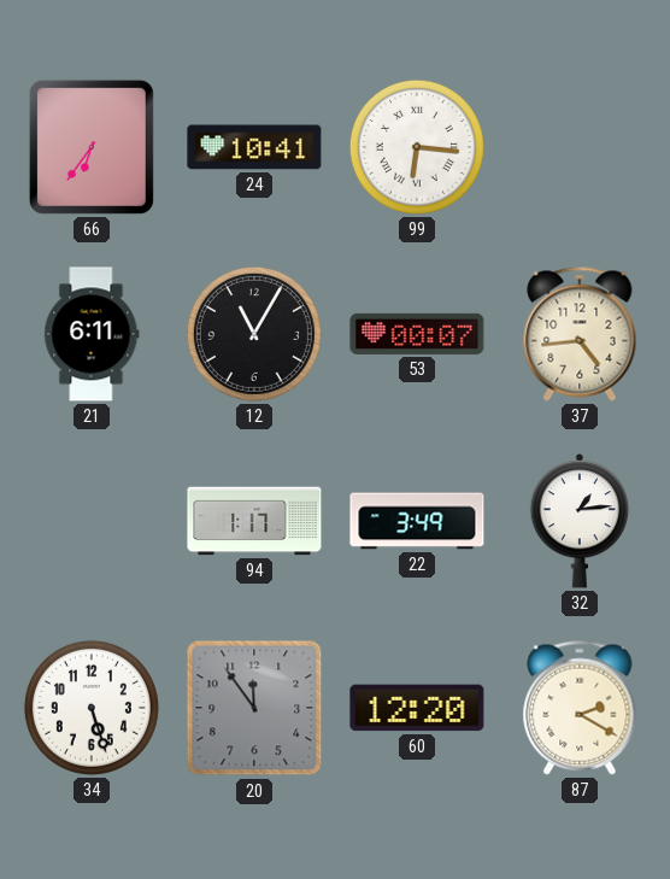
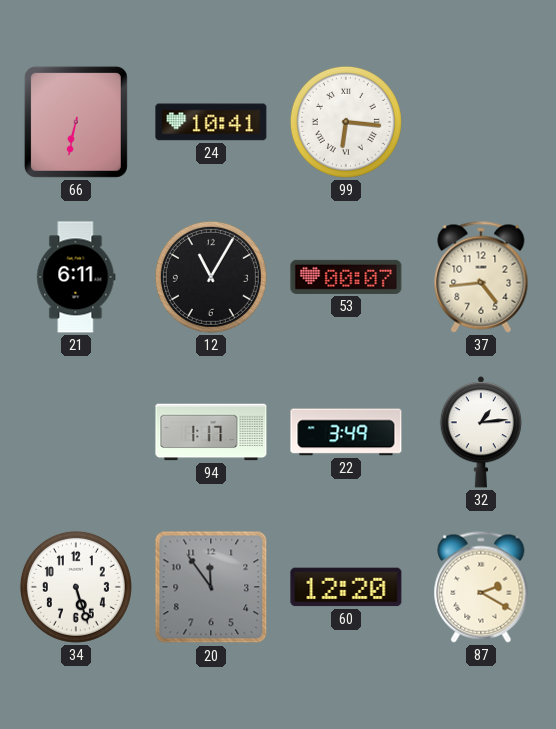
66: 6:36 -> 6:32 (76, 122)
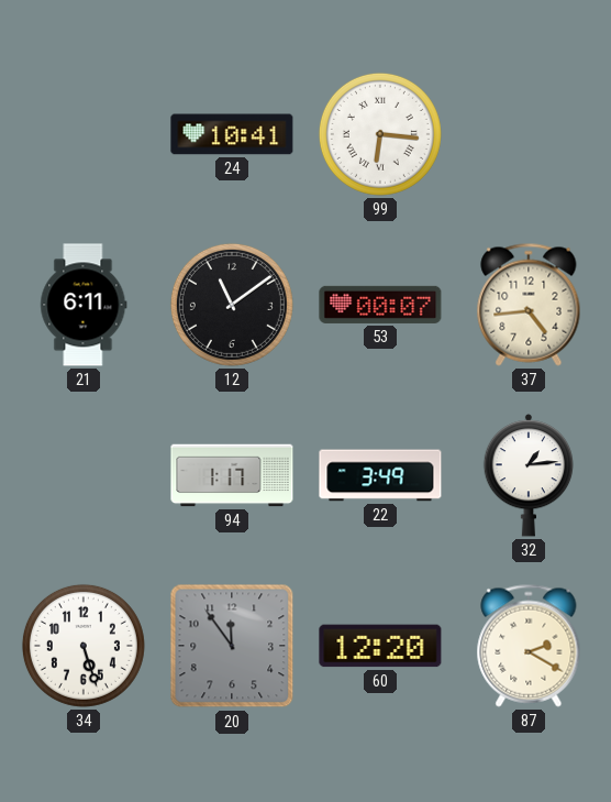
66: 6:32 -> none (76, 122)
12: 11:05 -> 11:09 (232, 305)
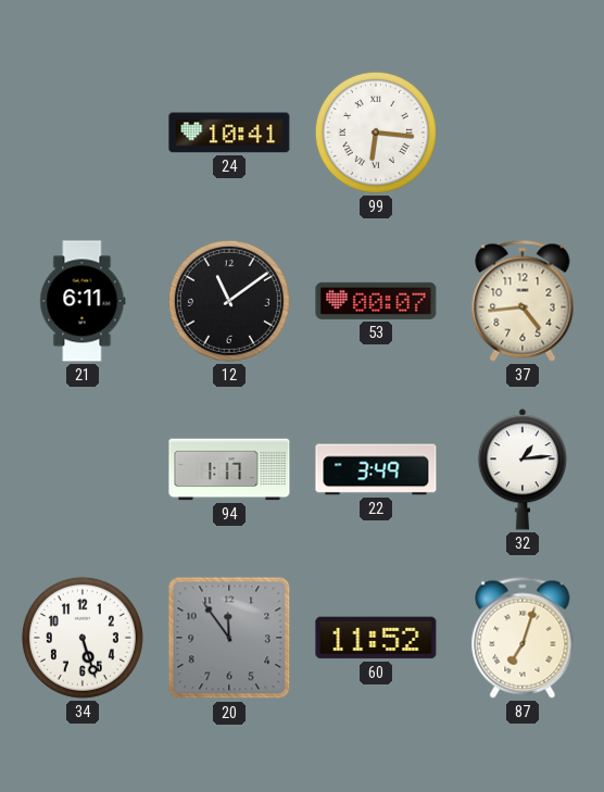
60: 12:20 -> 11:52 (376, 638)
87: 2:20 -> 7:03 (523, 638)
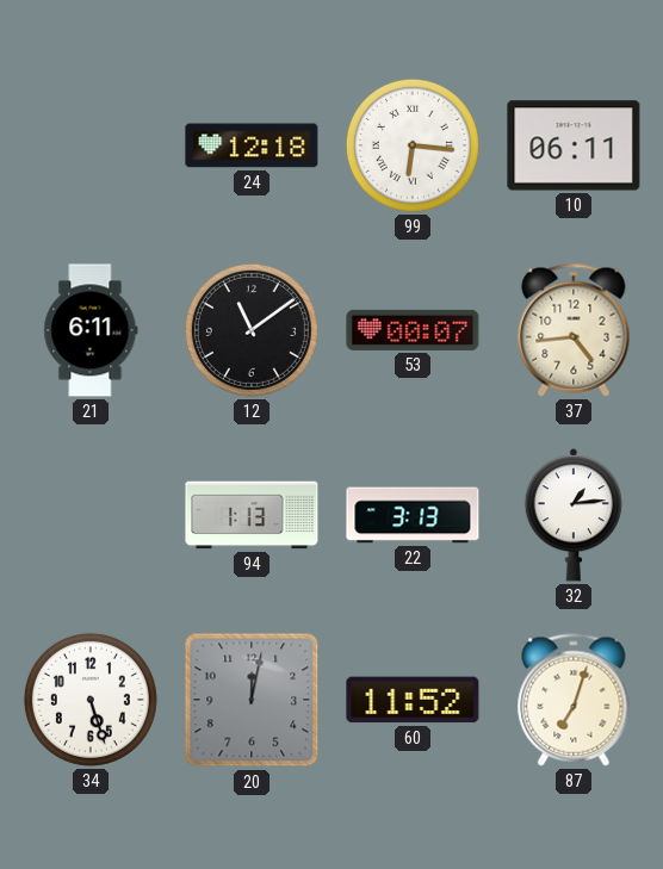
24: 10:41 -> 12:18 (252, 145)
10: none -> 06:11 (574, 145)
94: 1:17 -> 1:13 (252, 515)
22: 3:49 -> 3:13 (413, 515)
20: 11:54 -> 12:02 (252, 700)
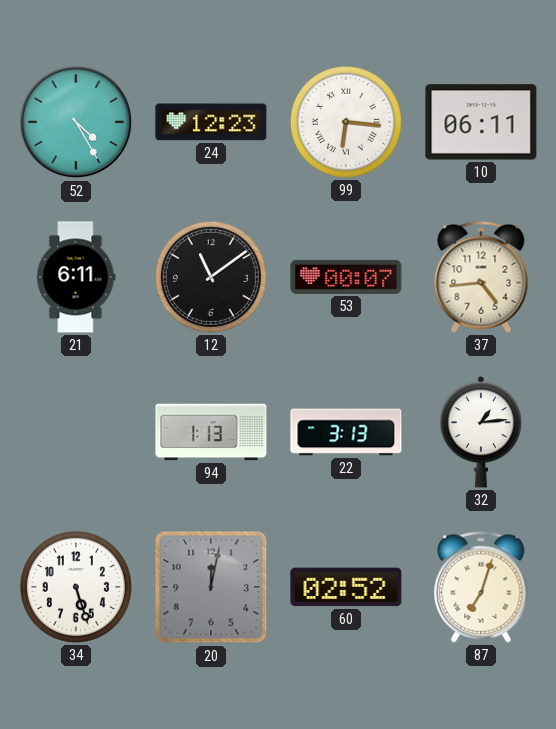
52: none -> 4:25 (76, 122)
24: 12:18 -> 12:23 (211, 122)
60: 11:52 -> 02:52 (346, 587)
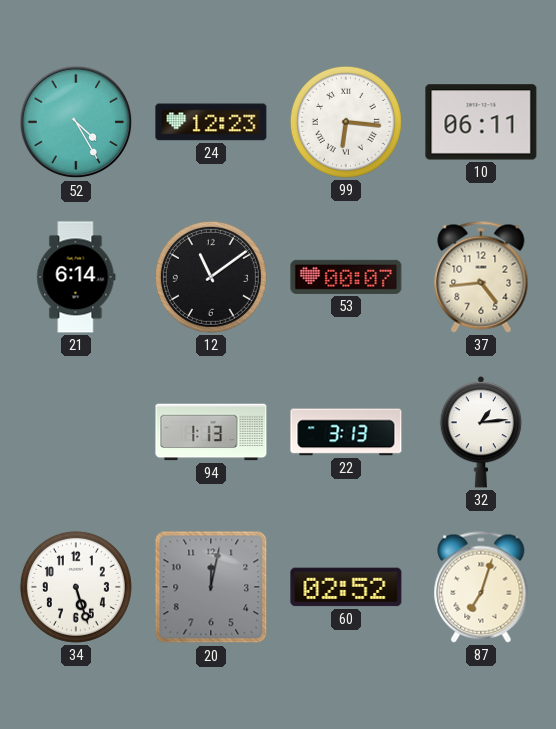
21: 6:11 -> 6:14 (76, 277)
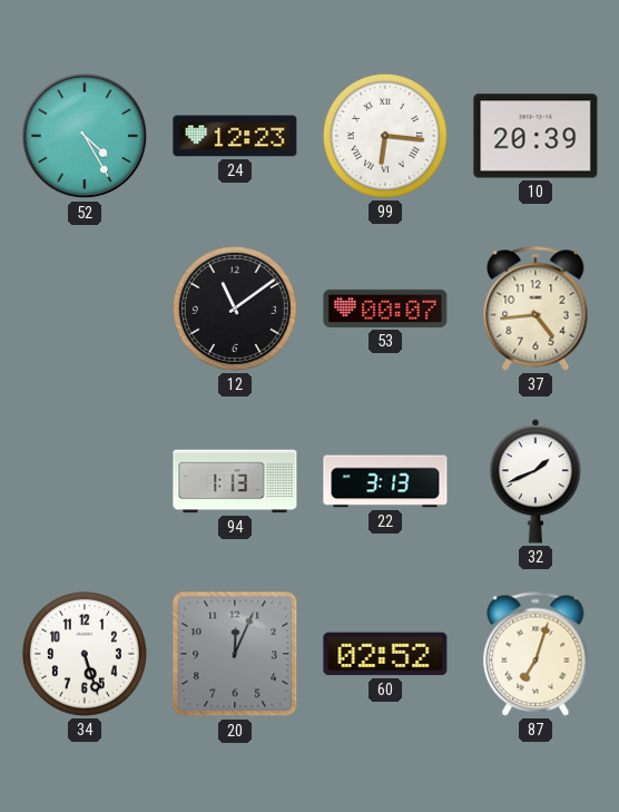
10: 06:11 -> 20:39 (536, 136)
21: 6:14 -> none (76, 277)
32: 1:14 -> 1:41 (534, 481)
20: 12:02 -> 12:04 (235, 654)
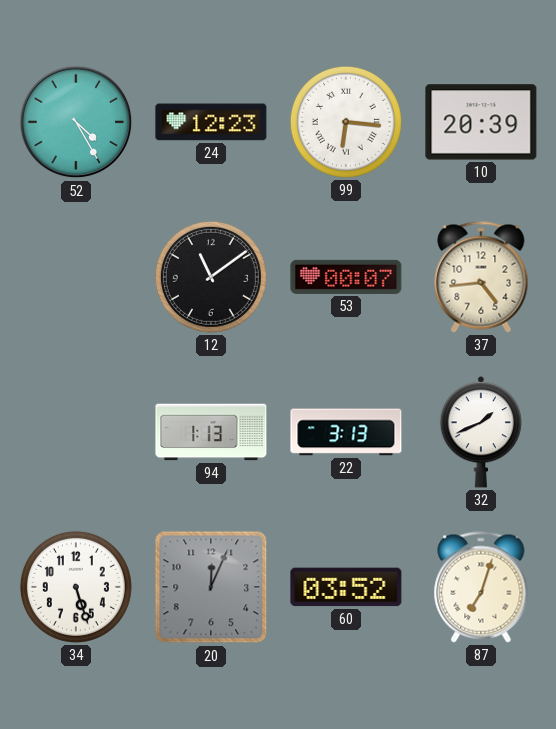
60: 02:52 -> 03:52 (346, 587)
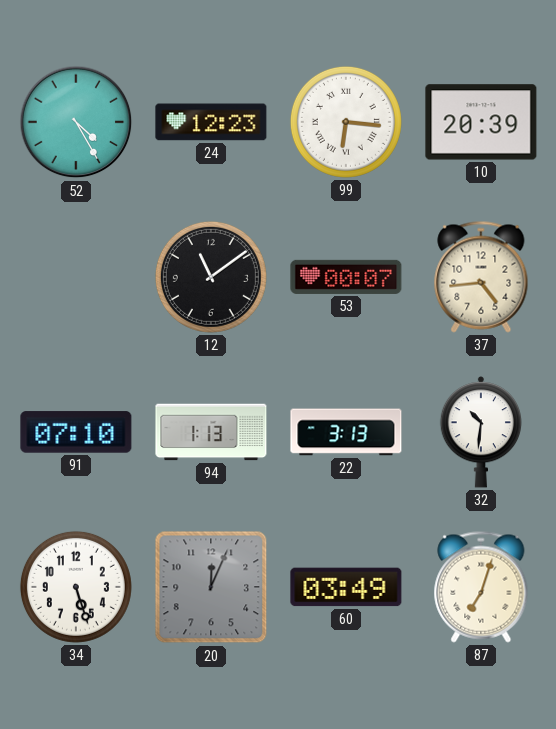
91: none -> 07:10 (76, 432)
32: 1:41 -> 10:31 (480, 432)
60: 03:52 -> 03:49 (346, 587)
